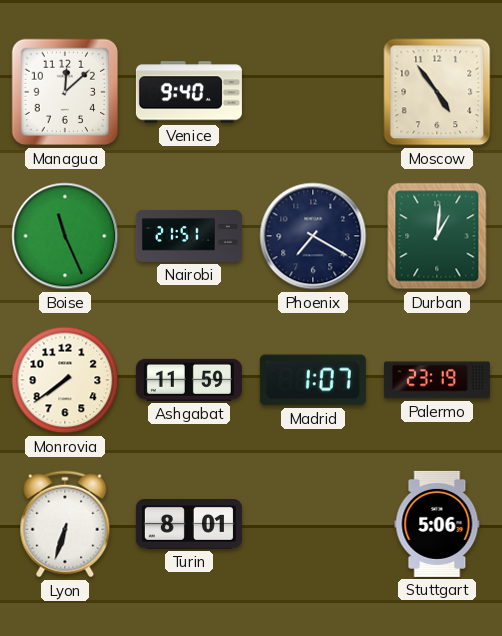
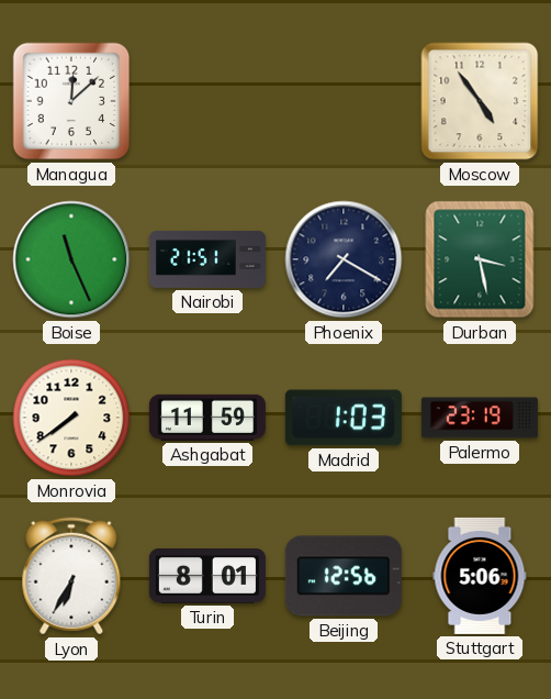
Venice: 9:40 -> none (189, 92)
Durban: 1:01 -> 3:28 (480, 259)
Madrid: 1:07 -> 1:03 (344, 418)
Lyon: 6:33 -> 6:35 (71, 576)
Beijing: none -> 12:56 (344, 576)
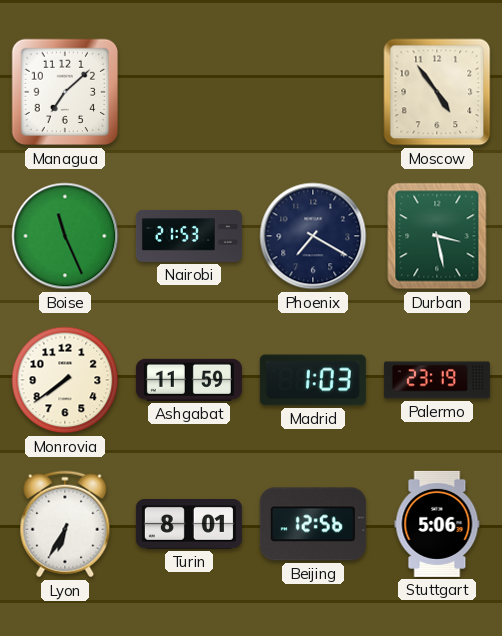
Managua: 12:08 -> 7:08 (65, 92)
Nairobi: 21:51 -> 21:53 (189, 236)
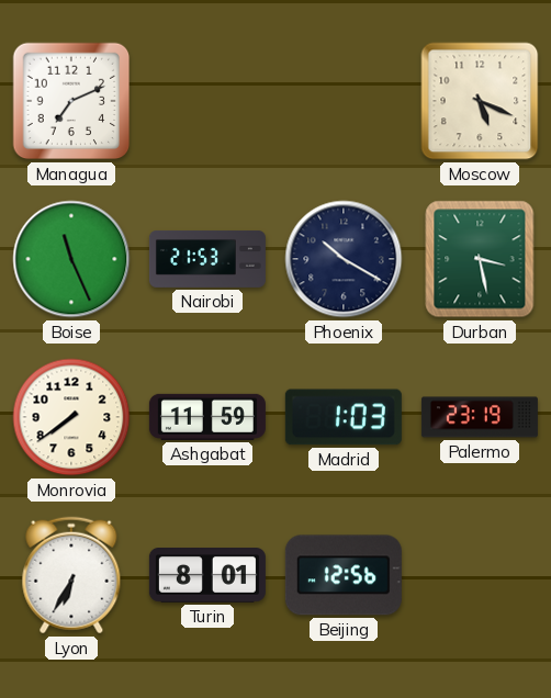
Managua: 7:08 -> 7:11 (71, 101)
Moscow: 4:54 -> 5:19 (480, 101)
Phoenix: 7:20 -> 10:20 (344, 259)
Stuttgart: 5:06 -> none (437, 524)
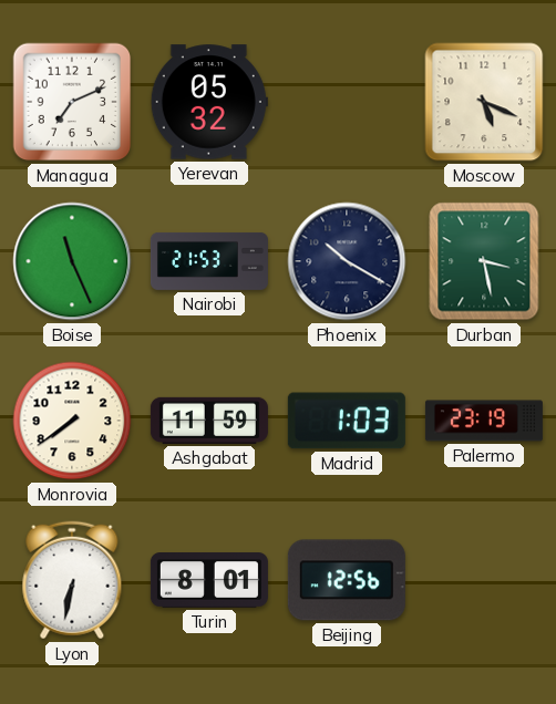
Yerevan: none -> 05:32 (209, 102)
Lyon: 6:35 -> 6:32 (72, 580)
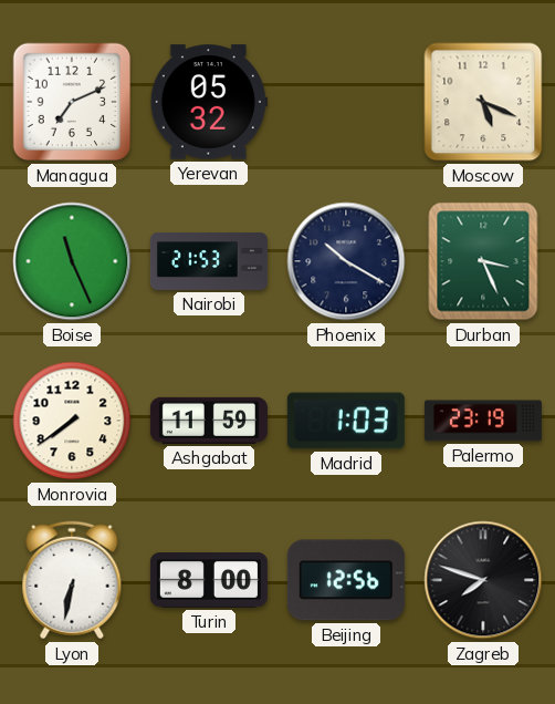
Durban: 3:28 -> 3:26 (483, 261)
Turin: 8:01 -> 8:00 (209, 581)
Zagreb: none -> 7:48 (483, 580)
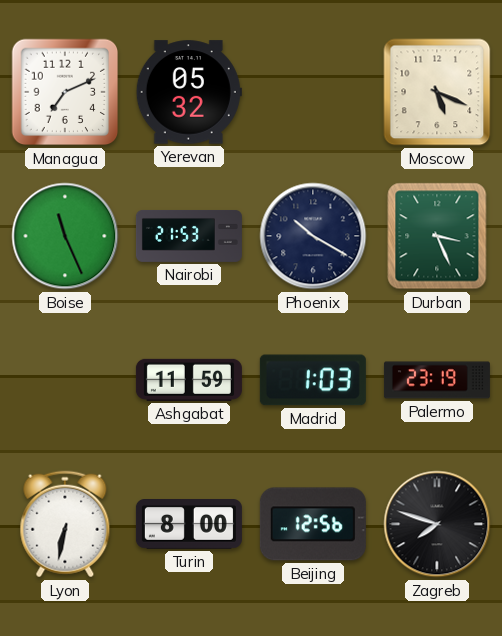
Monrovia: 7:39 -> none (72, 421)
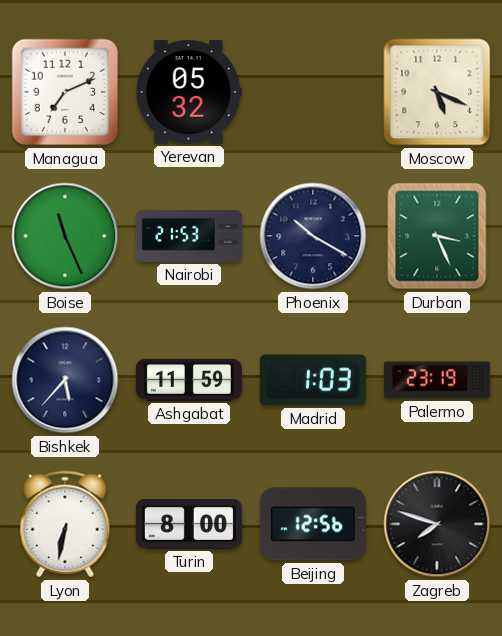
Bishkek: none -> 5:37 (65, 380)
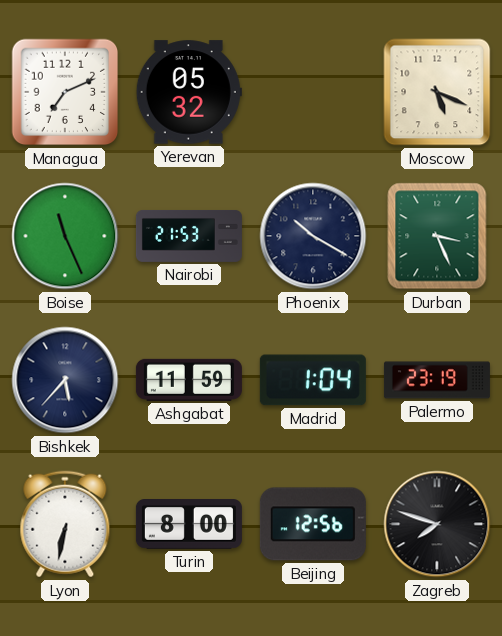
Madrid: 1:03 -> 1:04 (313, 380)
